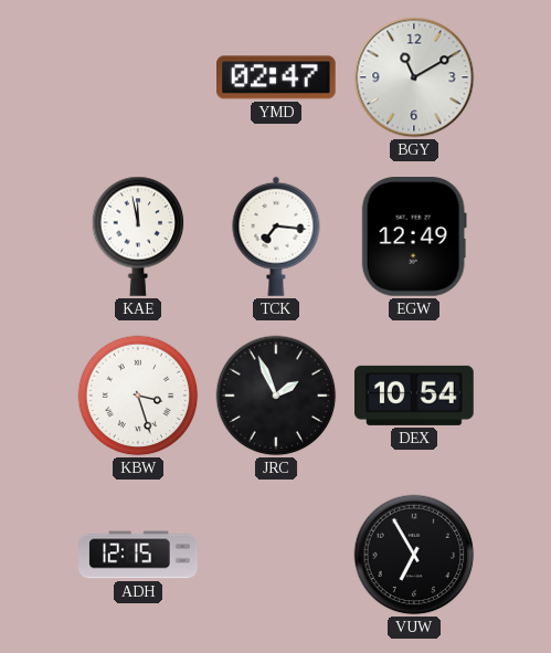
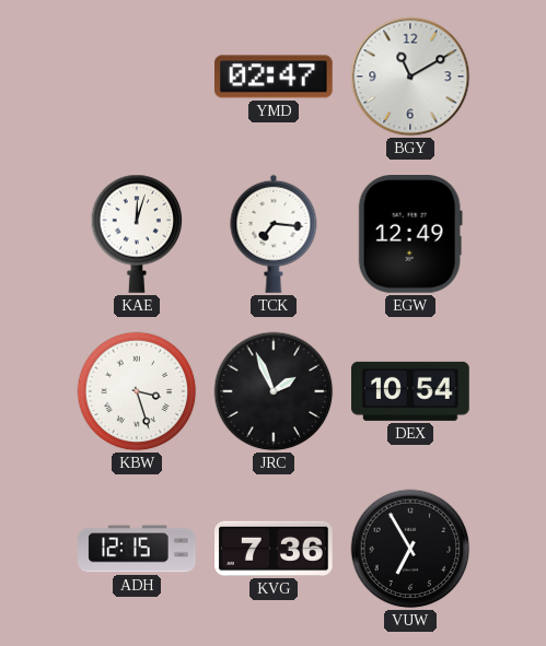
KAE: 11:58 -> 12:03 (137, 234)
KVG: none -> 7:36 (274, 549)
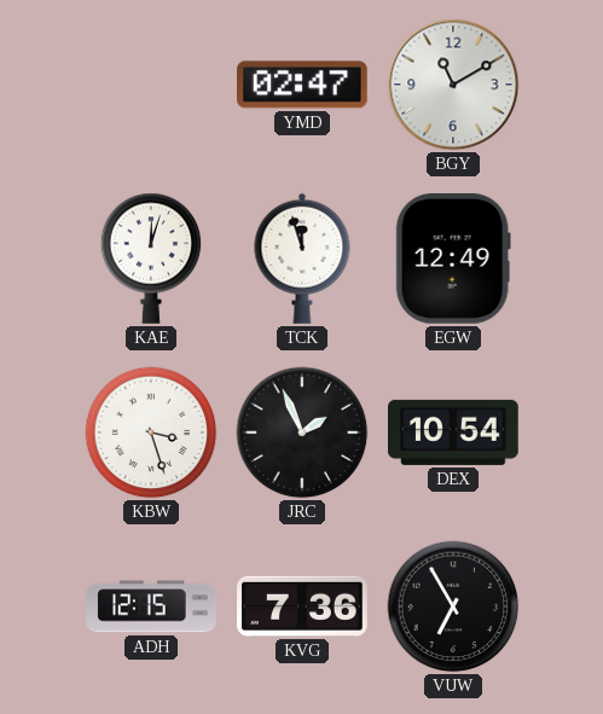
TCK: 7:16 -> 11:57 (302, 259)
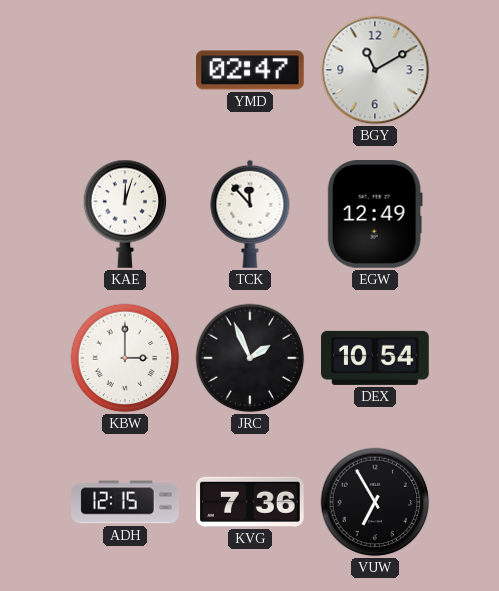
TCK: 11:57 -> 11:53 (250, 214)
KBW: 3:27 -> 3:00 (125, 358)
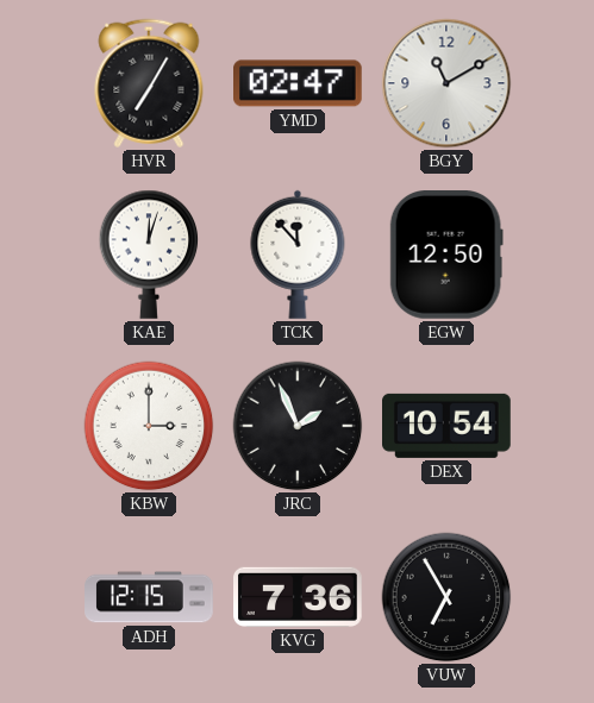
HVR: none -> 7:05 (149, 83)
EGW: 12:49 -> 12:50 (446, 256)
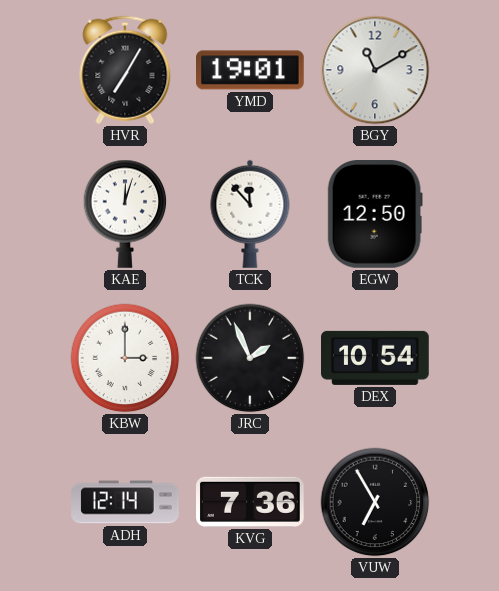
YMD: 02:47 -> 19:01 (251, 70)
ADH: 12:15 -> 12:14 (125, 502)
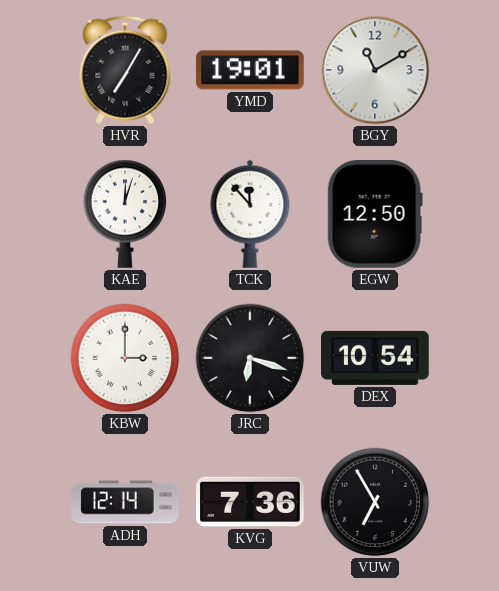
JRC: 1:56 -> 6:18 (250, 358)
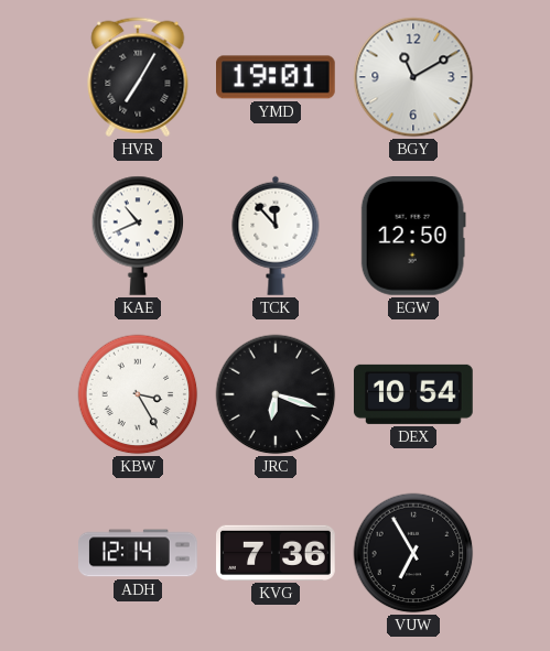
KAE: 12:03 -> 10:41 (138, 236)
KBW: 3:00 -> 3:25 (138, 394)
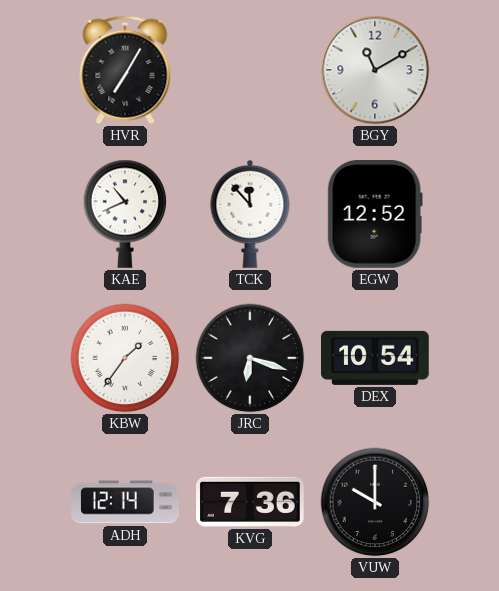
YMD: 19:01 -> none (277, 77)
EGW: 12:50 -> 12:52 (375, 215)
KBW: 3:25 -> 1:36 (125, 358)
VUW: 6:55 -> 10:00 (375, 502)
